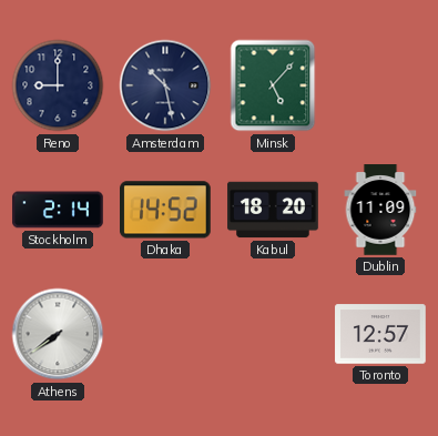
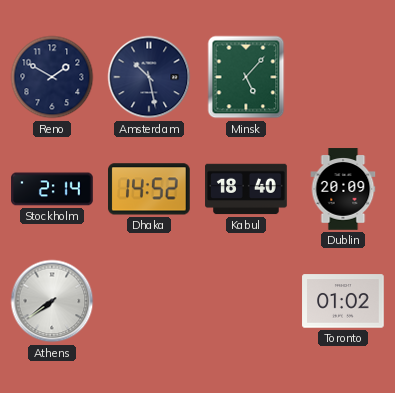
Reno: 9:00 -> 1:50 (52, 77)
Kabul: 18:20 -> 18:40 (246, 189)
Dublin: 11:09 -> 20:09 (343, 189)
Toronto: 12:57 -> 01:02 (343, 301)
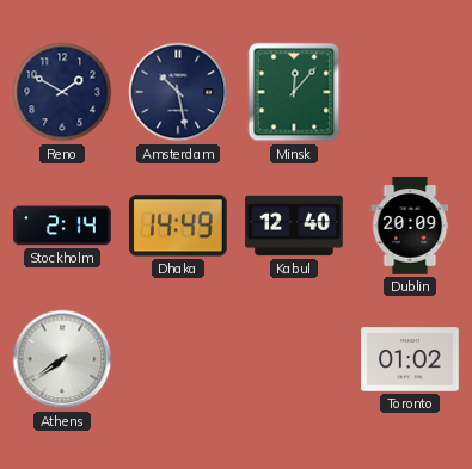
Minsk: 5:07 -> 12:07 (294, 92)
Dhaka: 14:52 -> 14:49 (179, 226)
Kabul: 18:40 -> 12:40 (294, 226)
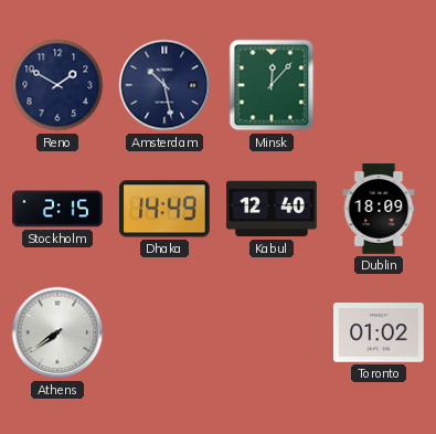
Stockholm: 2:14 -> 2:15 (57, 209)
Dublin: 20:09 -> 18:09 (379, 209)
